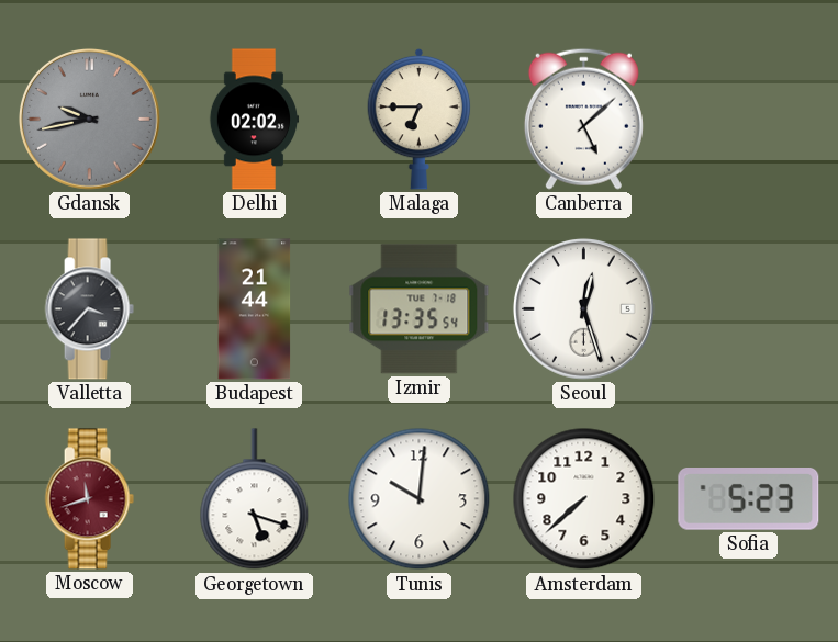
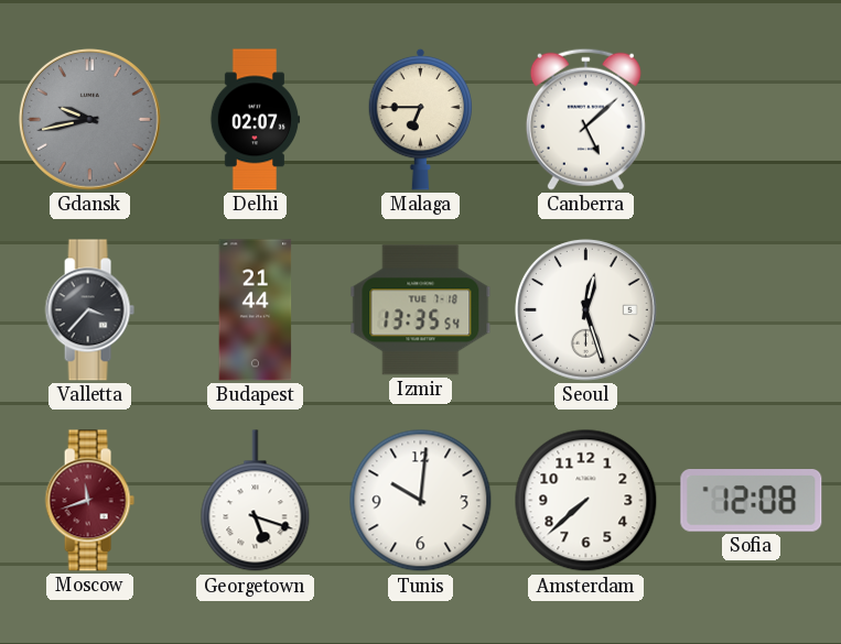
Delhi: 02:02 -> 02:07 (255, 120)
Sofia: 5:23 -> 12:08 (752, 501)
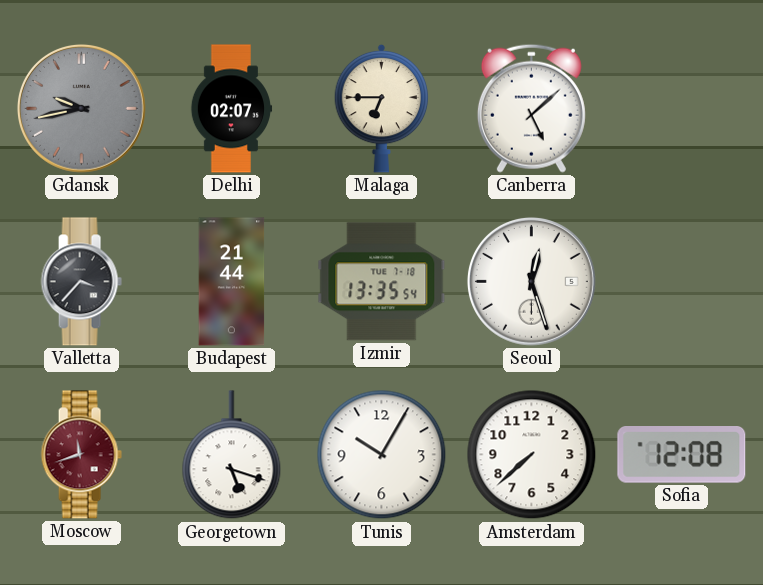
Tunis: 10:01 -> 10:05 (382, 455)
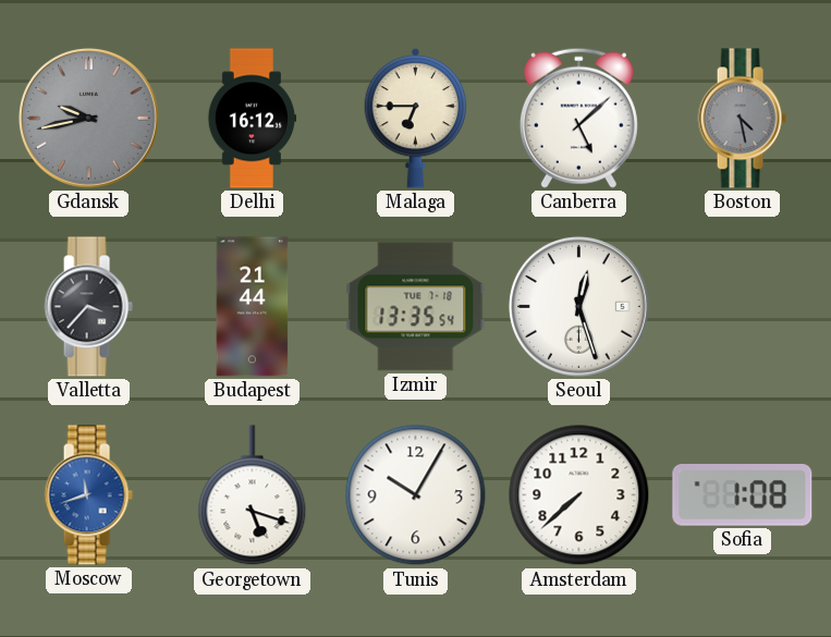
Delhi: 02:07 -> 16:12 (252, 119)
Boston: none -> 4:28 (742, 119)
Moscow dial: burgundy -> blue (88, 495)
Sofia: 12:08 -> 1:08 (743, 495)
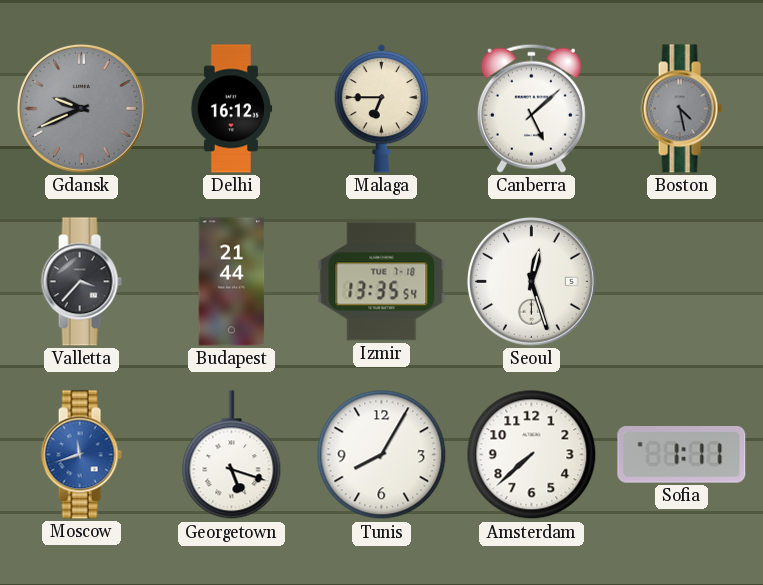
Gdansk: 9:43 -> 9:41 (81, 108)
Tunis: 10:05 -> 8:05 (382, 455)
Sofia: 1:08 -> 1:11 (682, 455)
